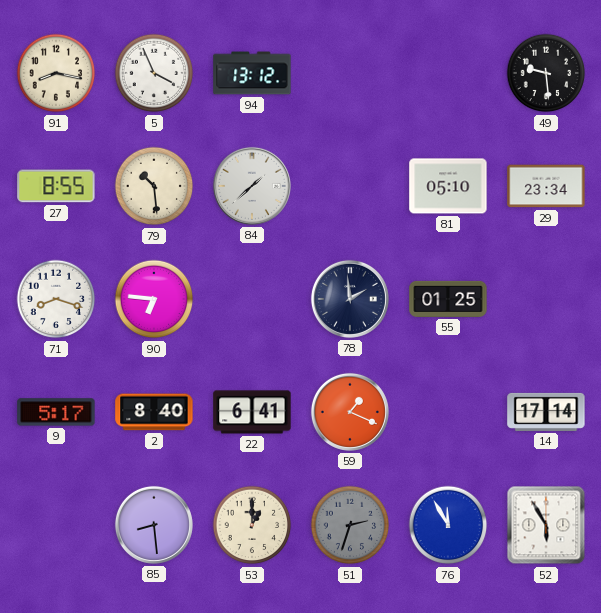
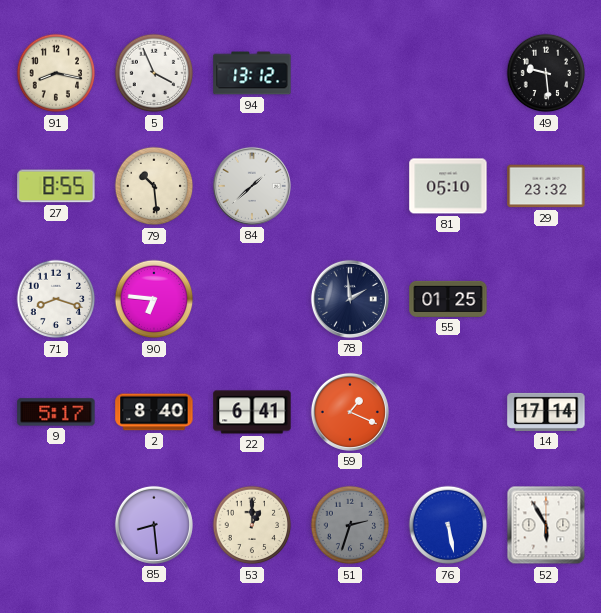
29: 23:34 -> 23:32 (546, 186)
76: 11:55 -> 5:28 (448, 525)
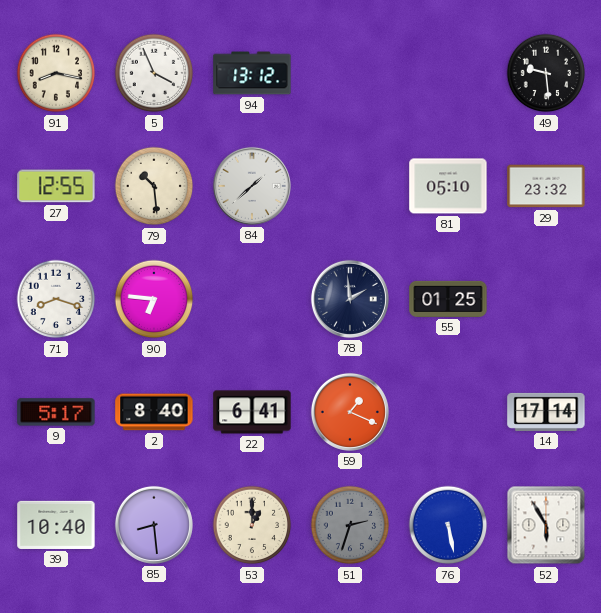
27: 8:55 -> 12:55 (56, 186)
39: none -> 10:40 (56, 525)
